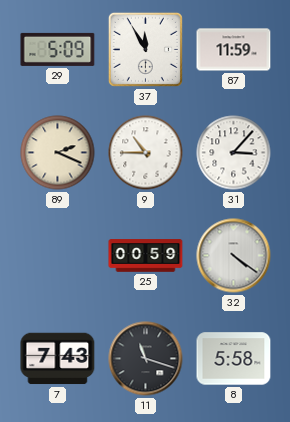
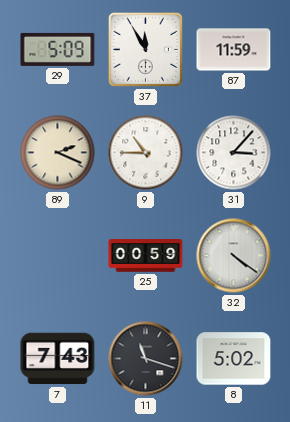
8: 5:58 -> 5:02 (234, 359)
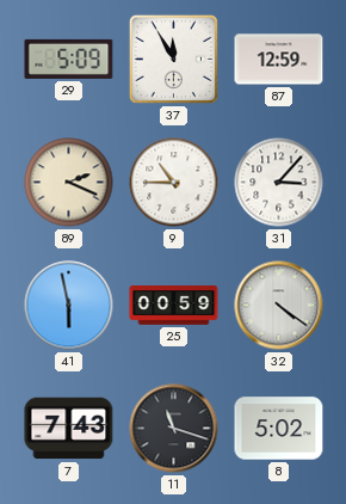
87: 11:59 -> 12:59 (279, 60)
41: none -> 5:58 (69, 306)
